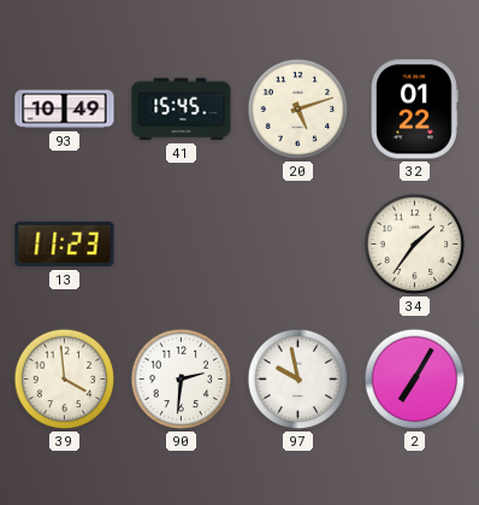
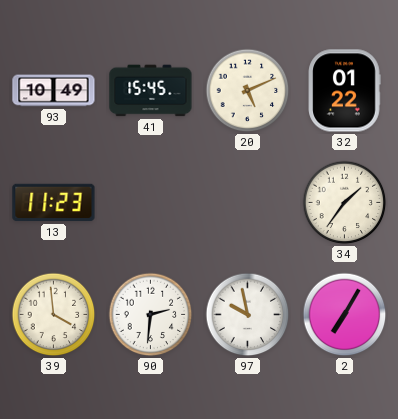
20: 5:12 -> 5:11 (248, 91)
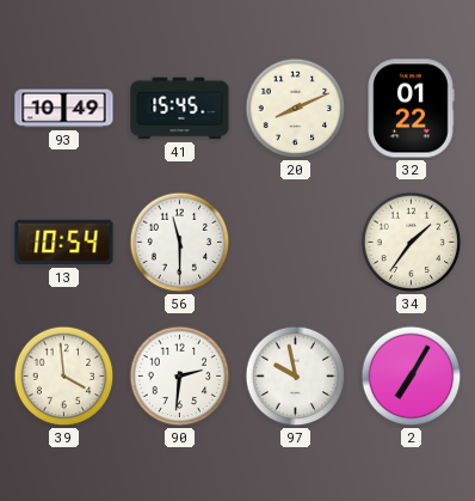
20: 5:11 -> 8:11 (296, 109)
13: 11:23 -> 10:54 (64, 243)
56: none -> 11:30 (180, 243)
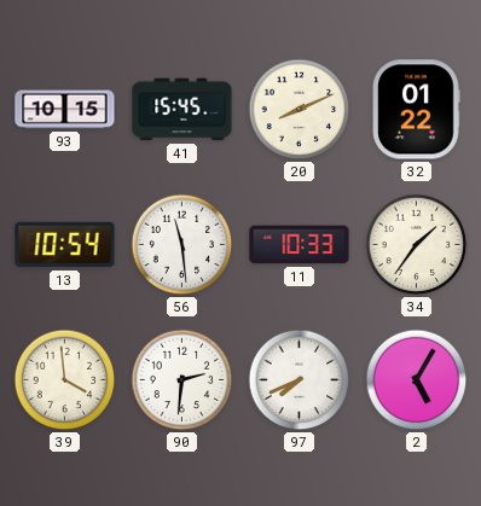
93: 10:49 -> 10:15 (65, 110)
56: 11:30 -> 11:29 (182, 245)
11: none -> 10:33 (300, 245)
97: 9:58 -> 7:41 (300, 380)
2: 7:05 -> 5:05 (417, 380)
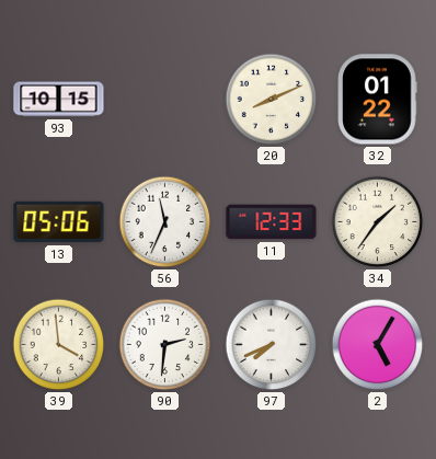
41: 15:45 -> none (182, 110)
13: 10:54 -> 05:06 (59, 222)
56: 11:29 -> 11:34 (165, 222)
11: 10:33 -> 12:33 (272, 222)
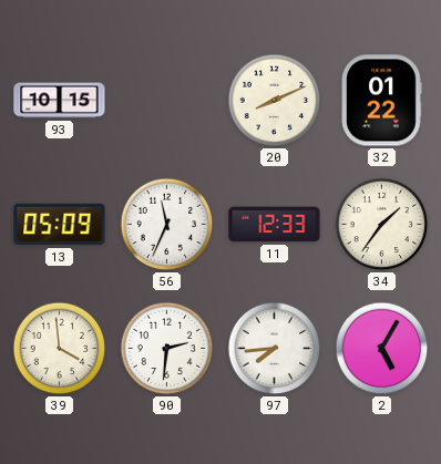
13: 05:06 -> 05:09 (60, 225)
97: 7:41 -> 7:44 (275, 349)
